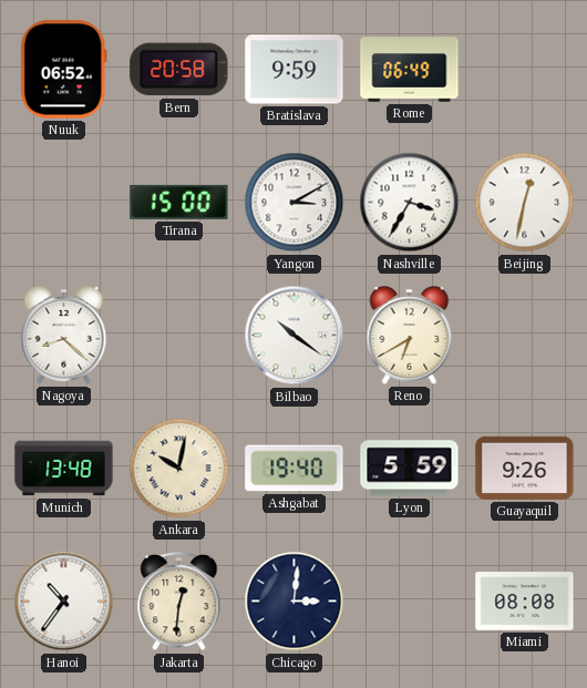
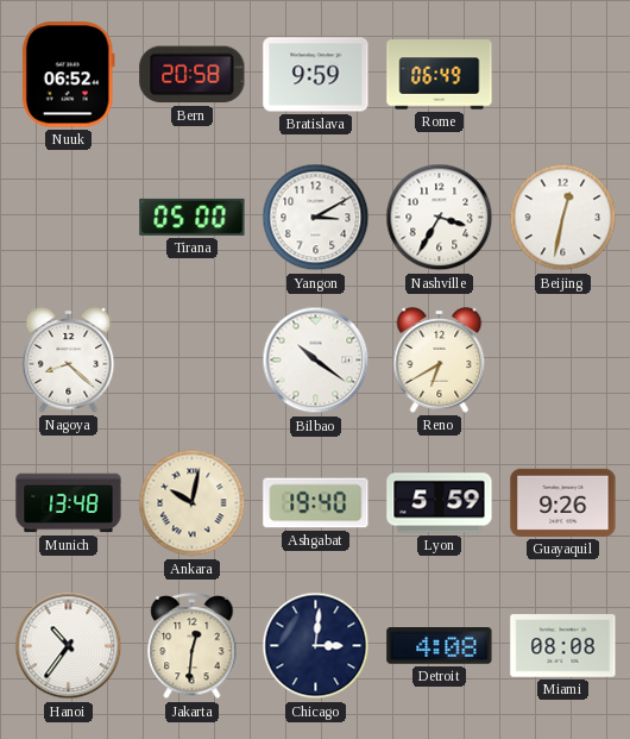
Tirana: 15:00 -> 05:00 (193, 217)
Detroit: none -> 4:08 (440, 646)
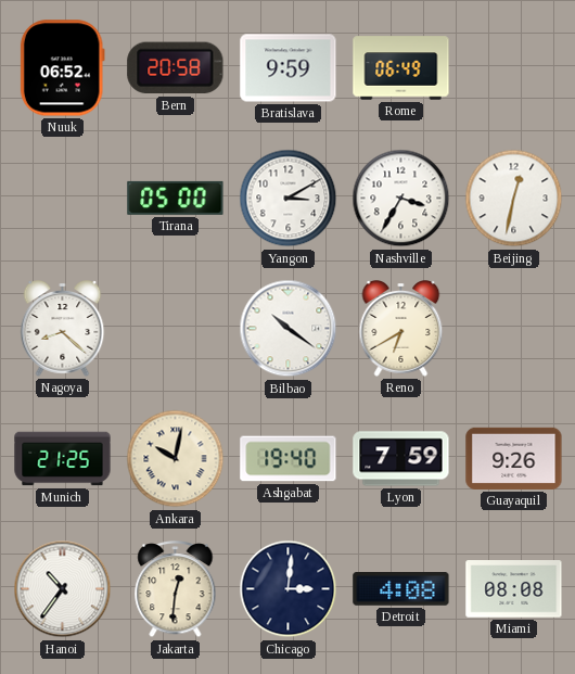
Munich: 13:48 -> 21:25 (63, 459)
Lyon: 5:59 -> 7:59 (401, 459)
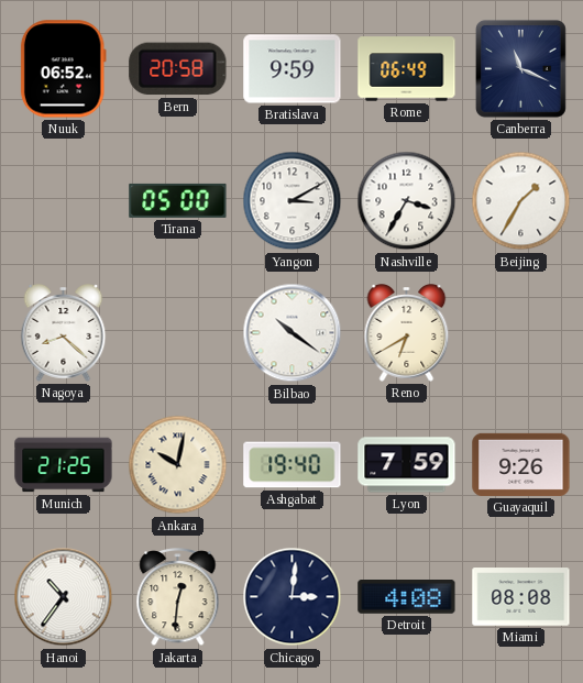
Canberra: none -> 11:19 (520, 68)
Beijing: 12:32 -> 1:35 (521, 201)
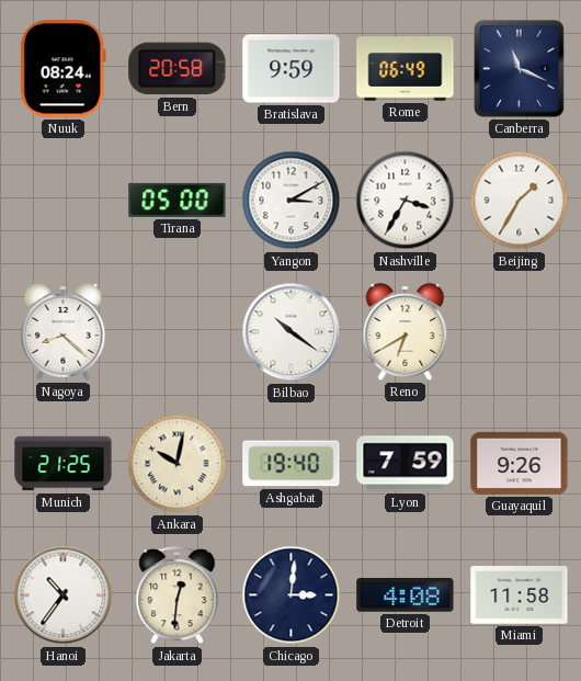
Nuuk: 06:52 -> 08:24 (62, 69)
Miami: 08:08 -> 11:58 (520, 595)
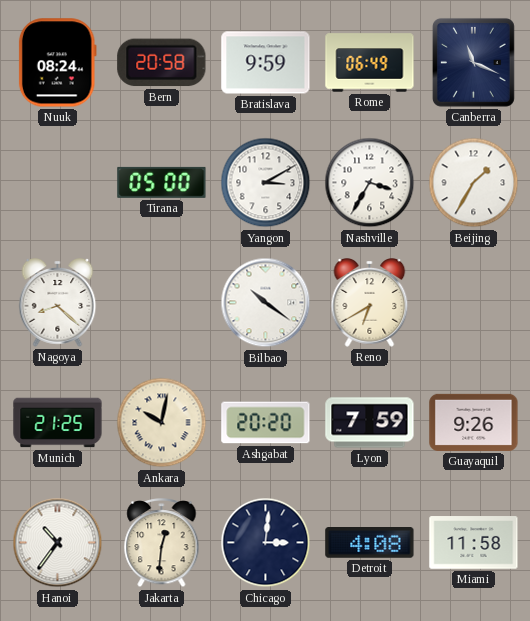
Ashgabat: 19:40 -> 20:20 (266, 423)
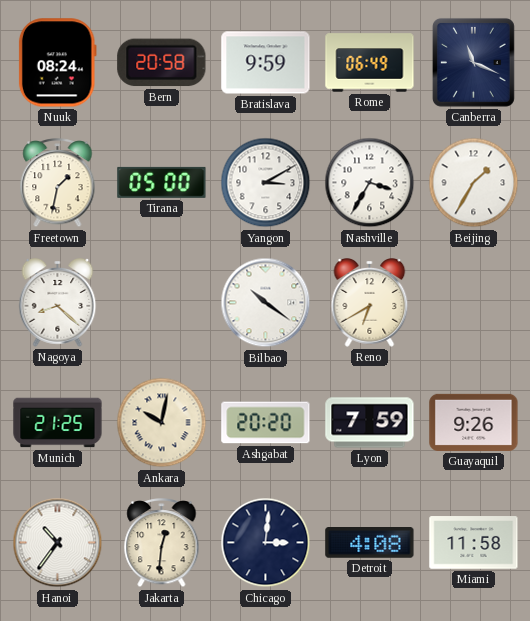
Freetown: none -> 1:32 (58, 184)
